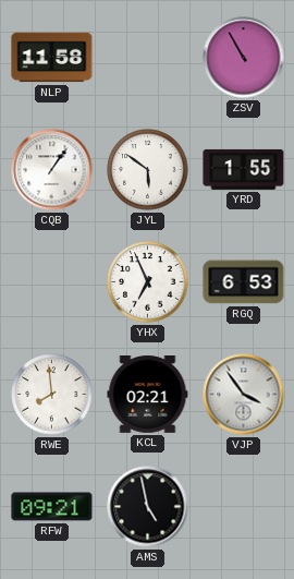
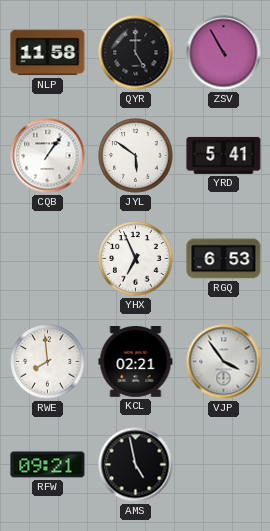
QYR: none -> 5:00 (136, 53)
YRD: 1:55 -> 5:41 (224, 155)
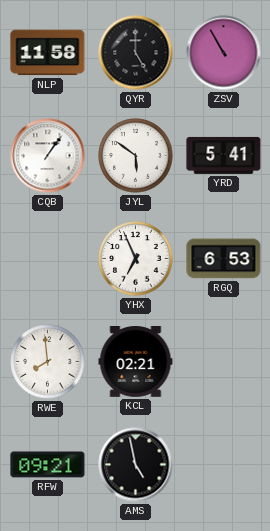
VJP: 3:54 -> none (224, 362)
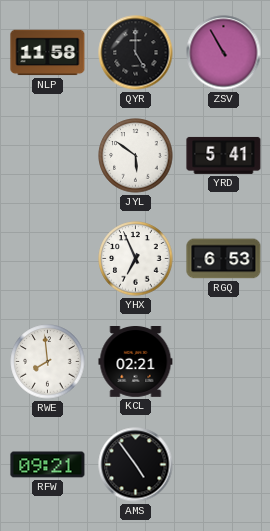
CQB: 1:06 -> none (48, 156)
AMS: 4:58 -> 4:54 (136, 465)
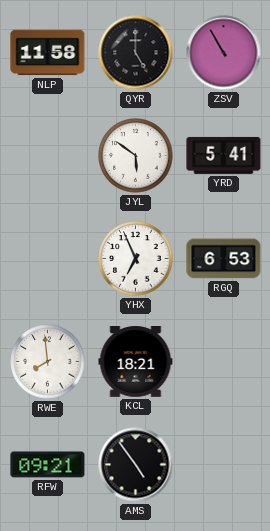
KCL: 02:21 -> 18:21 (136, 362)
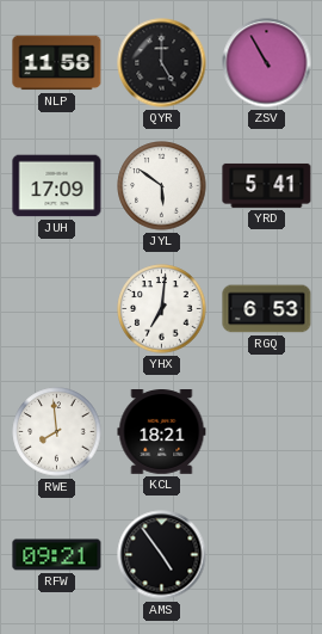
JUH: none -> 17:09 (57, 186)
YHX: 6:56 -> 7:01 (162, 309)
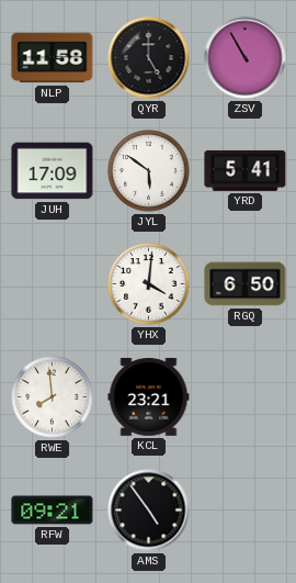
YHX: 7:01 -> 4:01 (149, 284)
RGQ: 6:53 -> 6:50 (246, 284)
KCL: 18:21 -> 23:21 (149, 397)
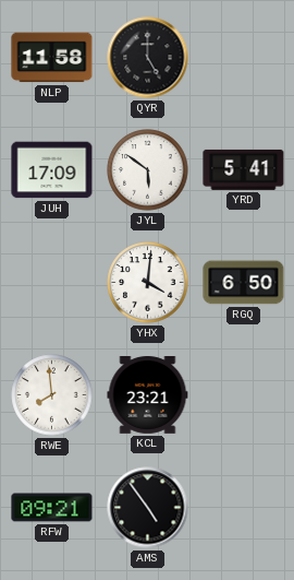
ZSV: 10:55 -> none (246, 58)
